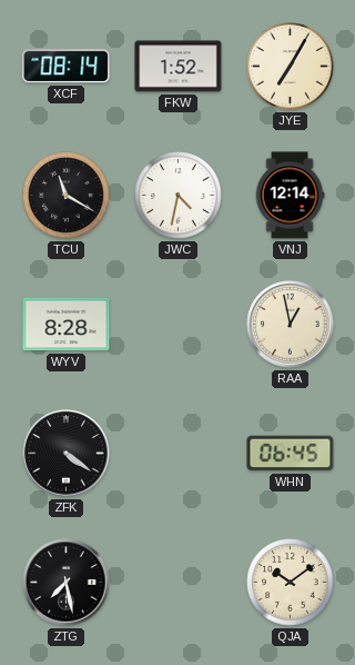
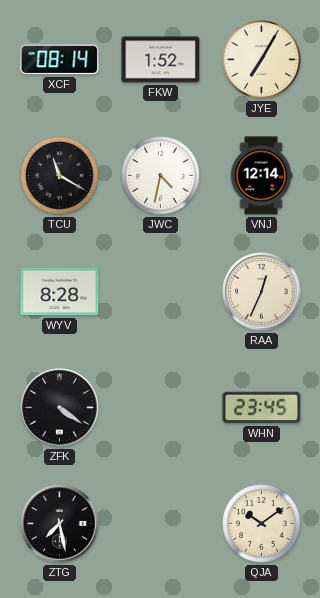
RAA: 12:58 -> 12:34 (262, 292)
WHN: 06:45 -> 23:45 (262, 408)
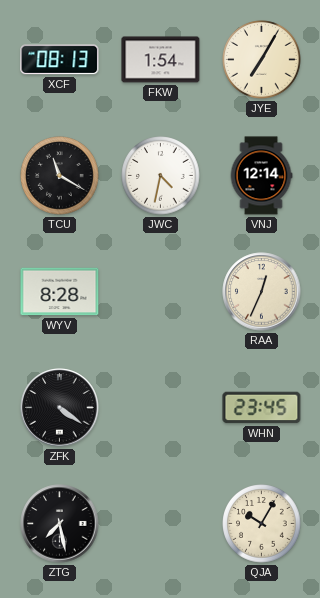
XCF: 08:14 -> 08:13 (60, 60)
FKW: 1:52 -> 1:54 (161, 60)
QJA: 10:09 -> 10:05 (262, 524)
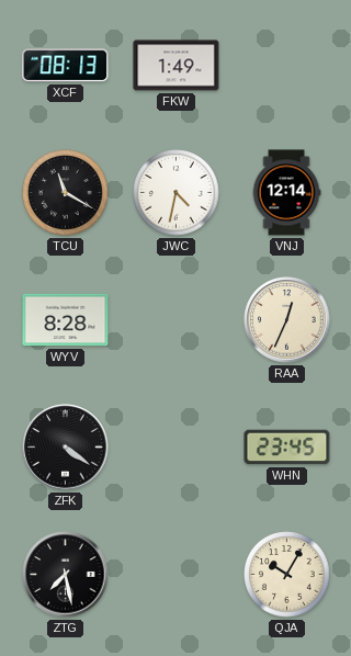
FKW: 1:54 -> 1:49 (177, 66)
JYE: 7:05 -> none (262, 60)
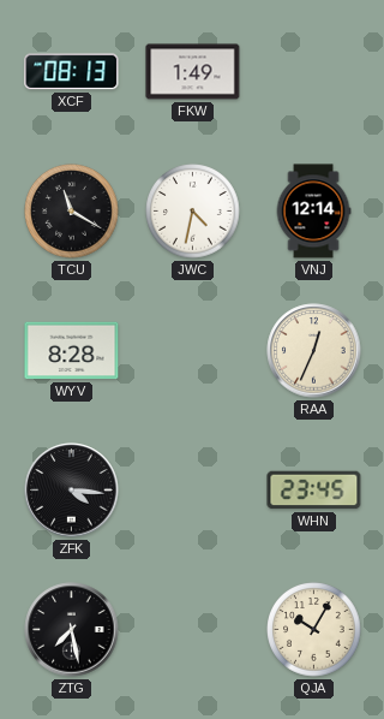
ZFK: 4:21 -> 4:16 (72, 491)
